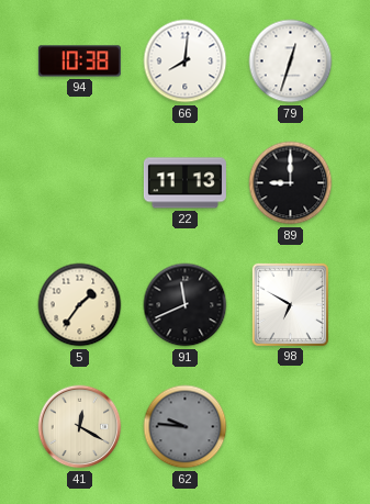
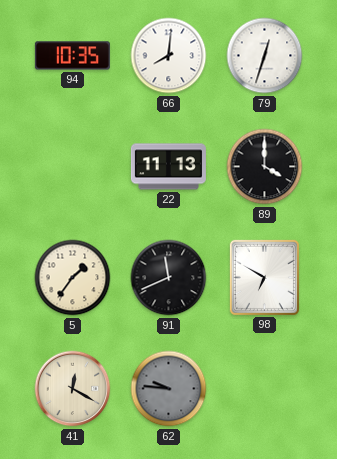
94: 10:38 -> 10:35 (72, 56)
89: 9:00 -> 4:00 (265, 167)
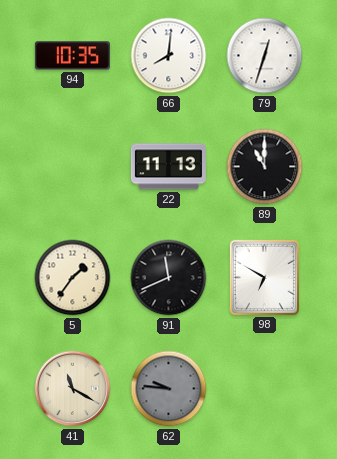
89: 4:00 -> 11:00 (265, 167)
41: 12:20 -> 11:20 (73, 389)
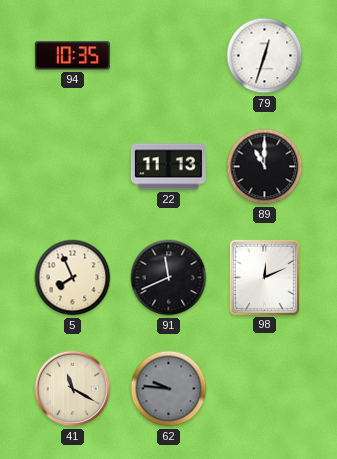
66: 8:01 -> none (169, 56)
5: 1:36 -> 7:56 (73, 278)
98: 6:50 -> 12:11 (264, 277)
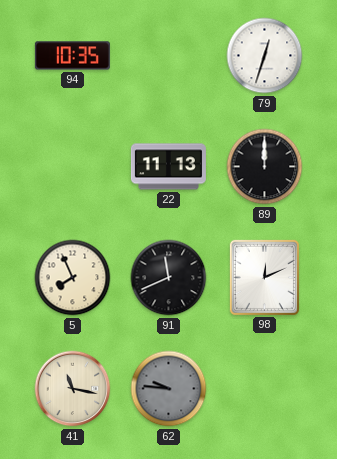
89: 11:00 -> 12:00 (265, 167)
41: 11:20 -> 11:17 (73, 389)
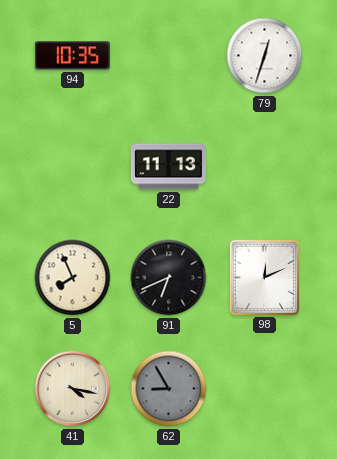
89: 12:00 -> none (265, 167)
91: 11:41 -> 6:41 (169, 278)
41: 11:17 -> 4:17 (73, 389)
62: 9:46 -> 8:55 (169, 389)
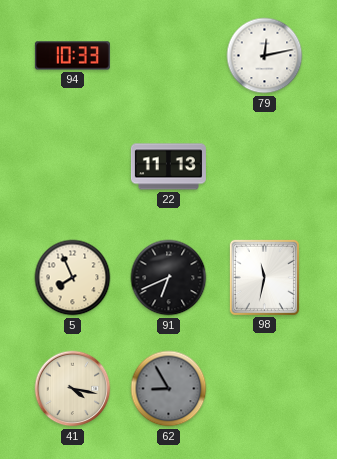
94: 10:35 -> 10:33 (72, 56)
79: 12:33 -> 12:13 (265, 56)
98: 12:11 -> 11:32 (264, 277)
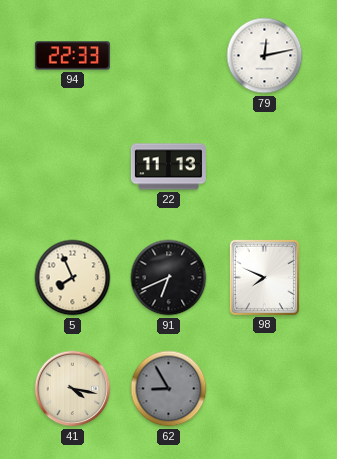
94: 10:33 -> 22:33 (72, 56)
98: 11:32 -> 7:49 (264, 277)
